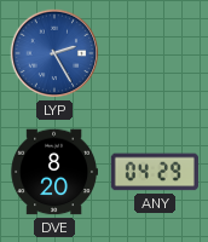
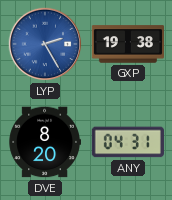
GXP: none -> 19:38 (127, 44)
ANY: 04:29 -> 04:31 (128, 142)
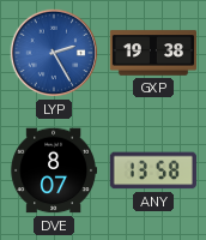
DVE: 8:20 -> 8:07 (53, 170)
ANY: 04:31 -> 13:58 (153, 170)
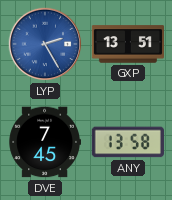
GXP: 19:38 -> 13:51 (127, 44)
DVE: 8:07 -> 7:45 (44, 142)
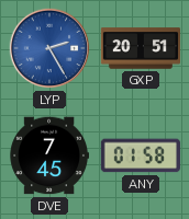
GXP: 13:51 -> 20:51 (140, 48)
ANY: 13:58 -> 01:58 (141, 155)
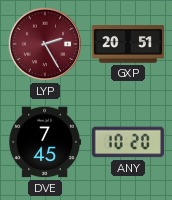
LYP dial: blue -> burgundy (45, 44)
ANY: 01:58 -> 10:20 (128, 142)
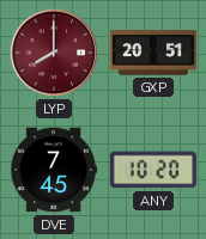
LYP: 2:25 -> 8:00 (54, 53)
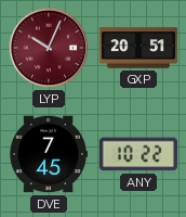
LYP: 8:00 -> 10:04 (49, 48)
ANY: 10:20 -> 10:22 (138, 154)
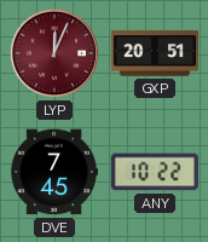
LYP: 10:04 -> 12:04 (54, 53)
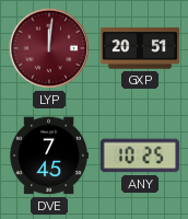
LYP: 12:04 -> 12:01 (49, 48)
ANY: 10:22 -> 10:25 (140, 155)
